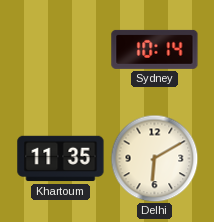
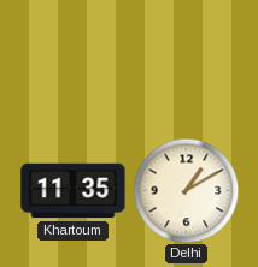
Sydney: 10:14 -> none (155, 49)
Delhi: 6:10 -> 1:10 (186, 190)
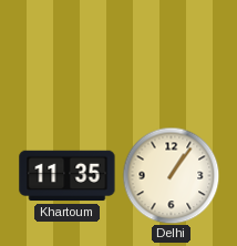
Delhi: 1:10 -> 1:06 (171, 175)
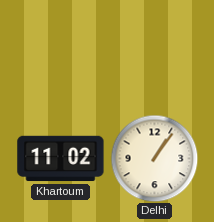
Khartoum: 11:35 -> 11:02 (61, 159)
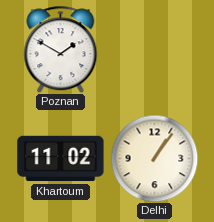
Poznan: none -> 1:50 (61, 49)
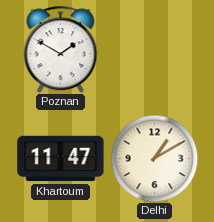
Khartoum: 11:02 -> 11:47 (61, 159)
Delhi: 1:06 -> 1:10 (154, 158)
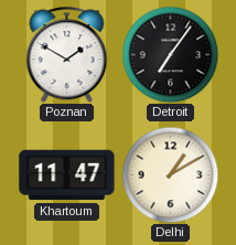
Detroit: none -> 7:06 (170, 54)
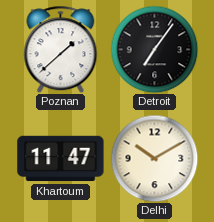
Poznan: 1:50 -> 1:38 (61, 49)
Delhi: 1:10 -> 10:10 (154, 158)
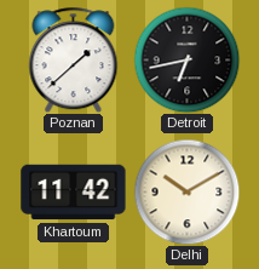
Detroit: 7:06 -> 6:43 (186, 59)
Khartoum: 11:47 -> 11:42 (74, 193)
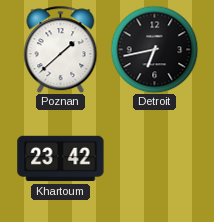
Khartoum: 11:42 -> 23:42 (61, 159)
Delhi: 10:10 -> none (186, 191)
